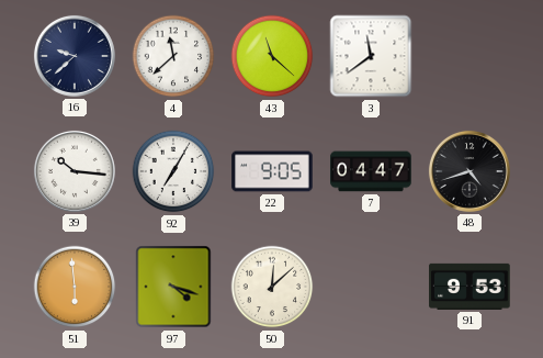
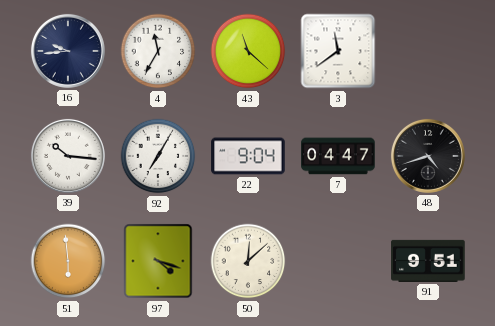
16: 9:38 -> 9:44 (68, 51)
4: 11:38 -> 11:35 (158, 51)
22: 9:05 -> 9:04 (248, 156)
91: 9:53 -> 9:51 (428, 261)
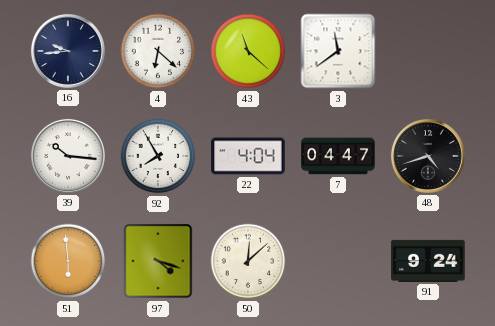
4: 11:35 -> 6:22 (158, 51)
92: 7:05 -> 7:55 (158, 156)
22: 9:04 -> 4:04 (248, 156)
91: 9:51 -> 9:24 (428, 261)
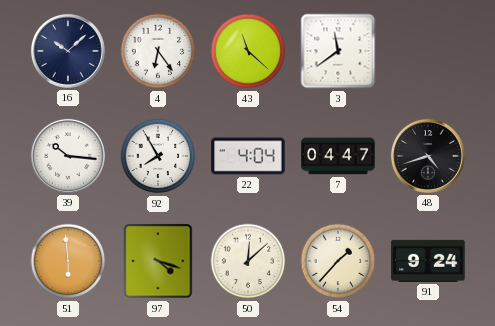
16: 9:44 -> 10:08 (68, 51)
4: 6:22 -> 6:24 (158, 51)
54: none -> 1:37 (338, 261)
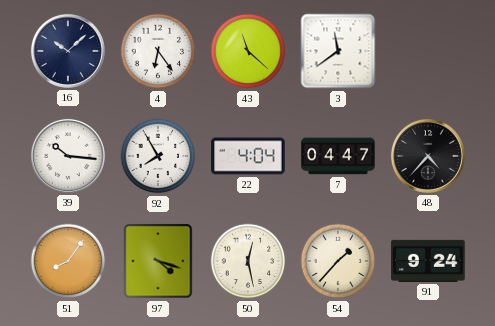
48: 4:42 -> 4:37 (428, 156)
51: 5:59 -> 8:06 (68, 261)
50: 12:08 -> 12:28 (248, 261)
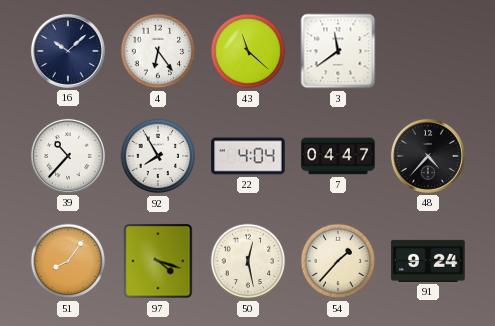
39: 10:16 -> 10:37 (68, 156)
